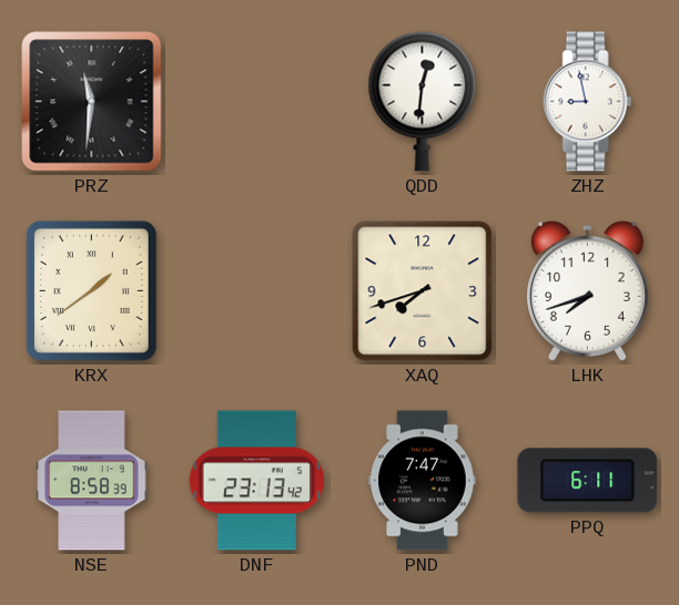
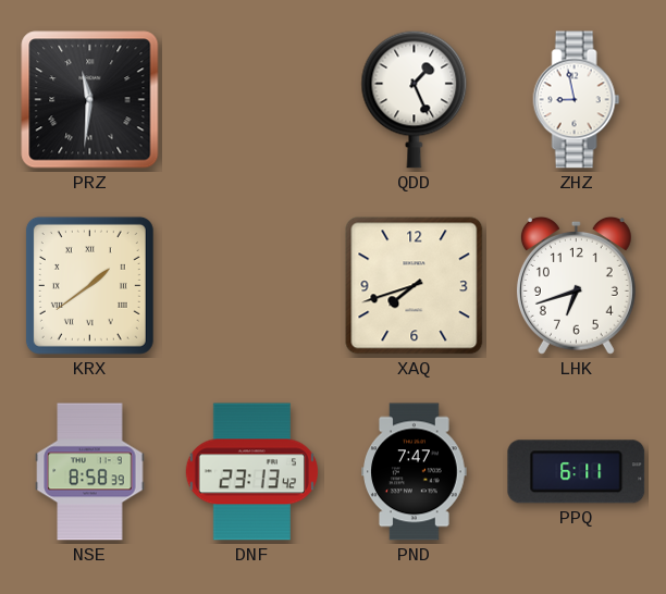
QDD: 12:31 -> 1:26 (415, 99)
LHK: 7:42 -> 6:42 (576, 285)
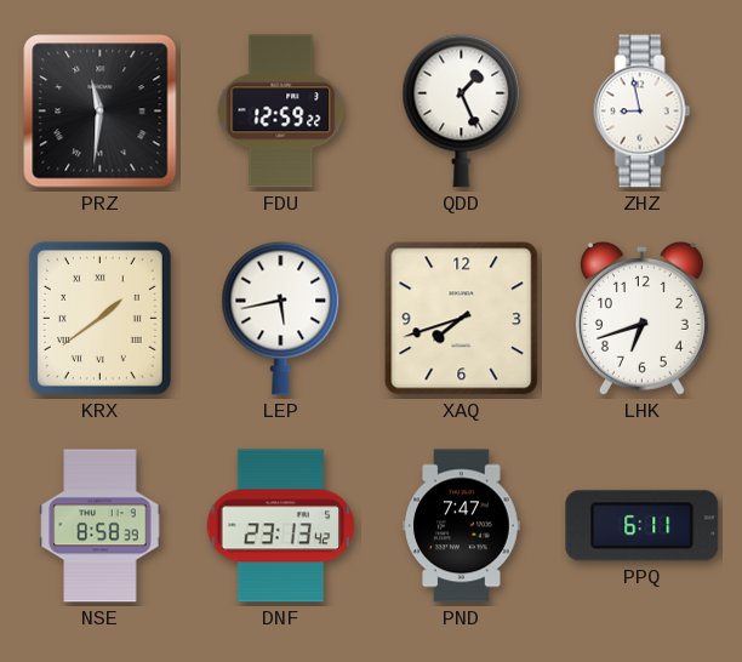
FDU: none -> 12:59 (281, 112)
LEP: none -> 5:43 (281, 318)
